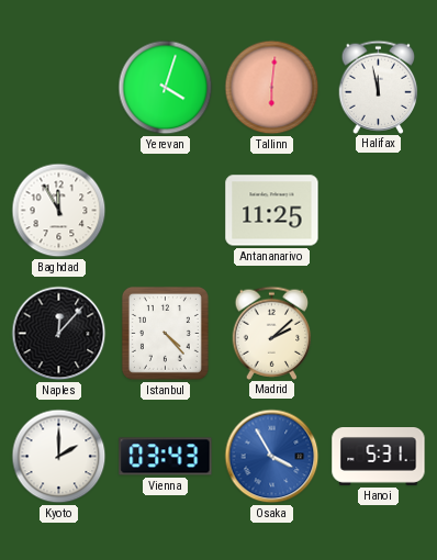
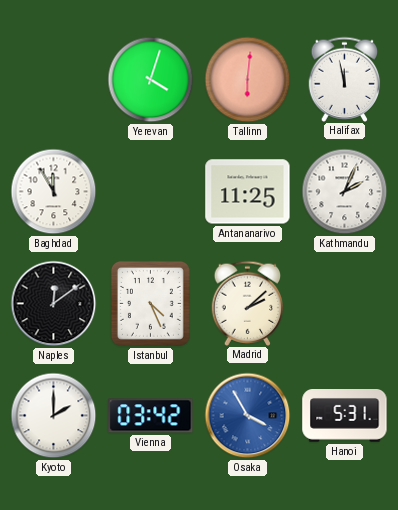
Kathmandu: none -> 2:04 (345, 192)
Naples: 12:07 -> 12:09 (54, 304)
Istanbul: 4:23 -> 4:26 (150, 303)
Vienna: 03:43 -> 03:42 (151, 416)
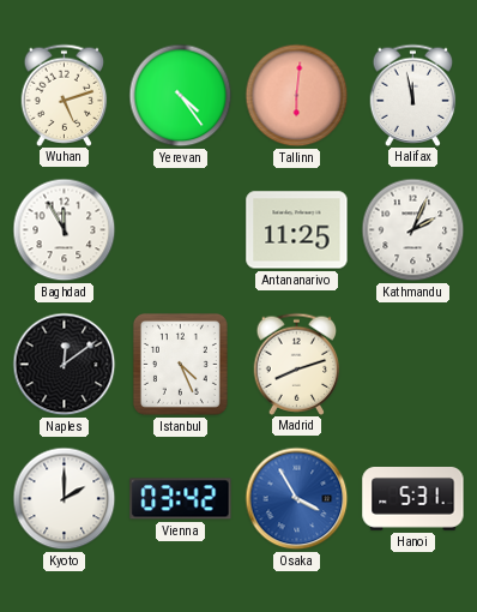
Wuhan: none -> 5:12 (65, 95)
Yerevan: 4:03 -> 4:24 (181, 96)
Madrid: 2:08 -> 8:12 (297, 364)
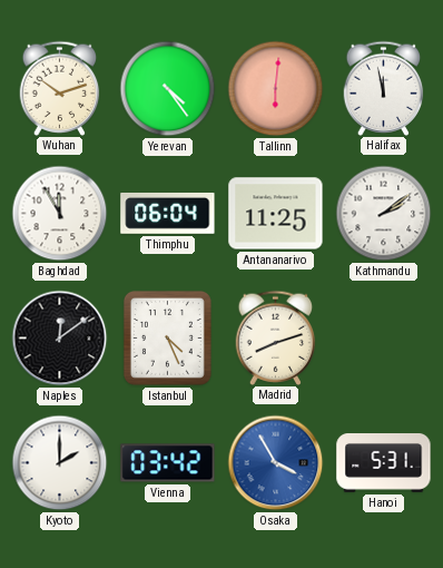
Wuhan: 5:12 -> 10:12 (60, 88)
Thimphu: none -> 06:04 (168, 214)
Kathmandu: 2:04 -> 2:09 (384, 214)
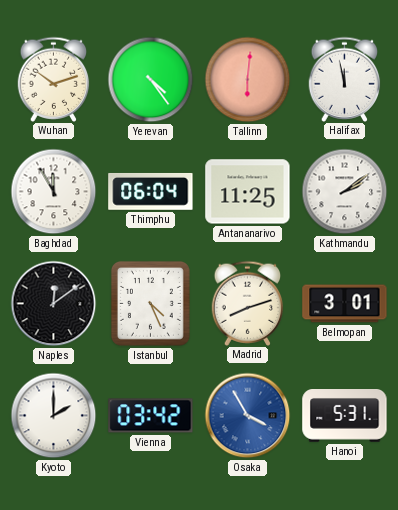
Belmopan: none -> 3:01 (345, 304)
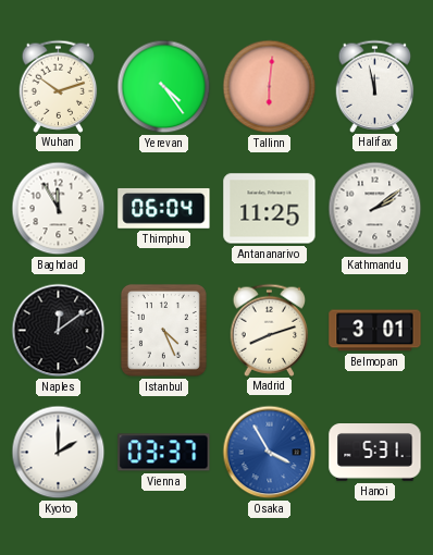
Vienna: 03:42 -> 03:37 (164, 453)
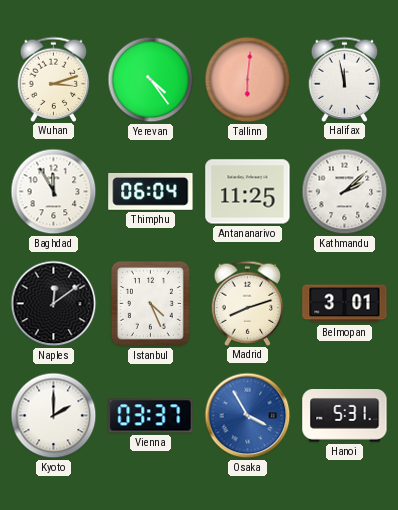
Wuhan: 10:12 -> 3:12 (54, 79)
Kathmandu: 2:09 -> 2:08 (345, 192)
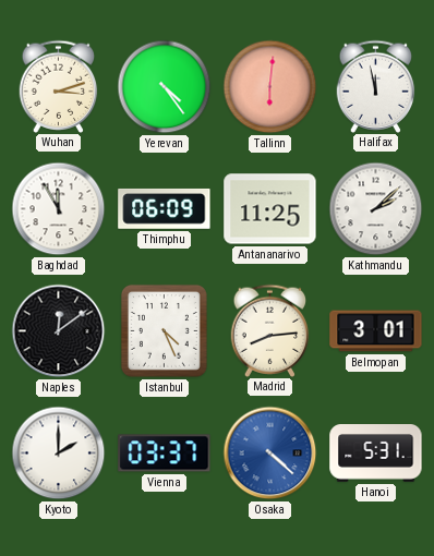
Thimphu: 06:04 -> 06:09 (165, 209)
Madrid: 8:12 -> 8:14 (270, 330)
Osaka: 3:55 -> 4:22 (270, 454)
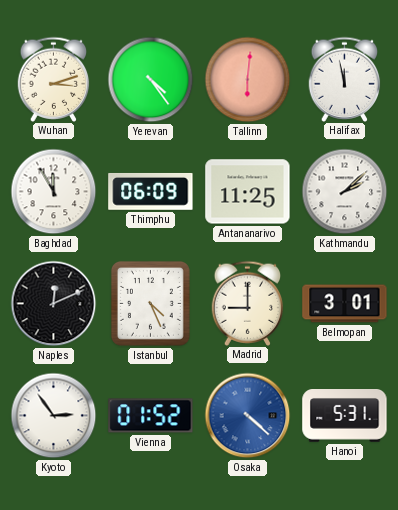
Naples: 12:09 -> 12:11 (54, 304)
Madrid: 8:14 -> 9:00 (248, 303)
Kyoto: 2:00 -> 2:54 (54, 416)
Vienna: 03:37 -> 01:52 (151, 416)
